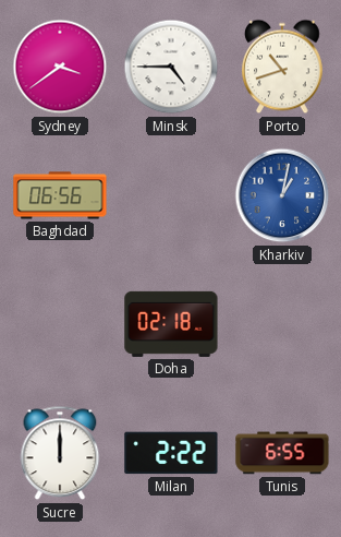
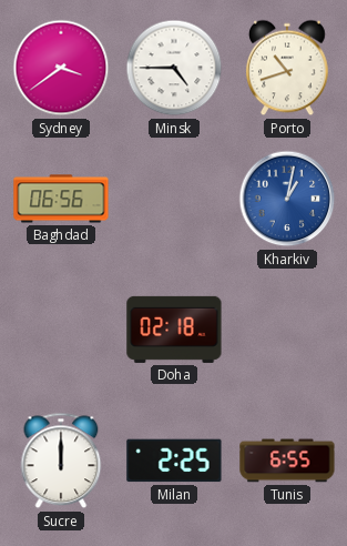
Milan: 2:22 -> 2:25 (174, 461)
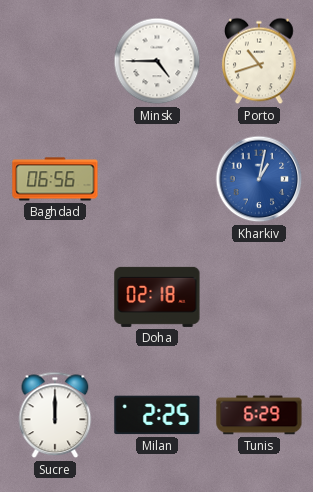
Sydney: 3:39 -> none (61, 68)
Tunis: 6:55 -> 6:29 (259, 415)
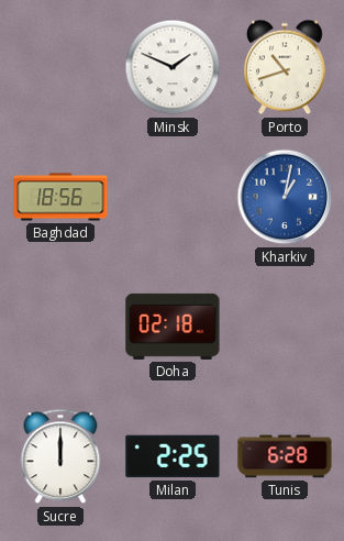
Minsk: 4:45 -> 1:49 (173, 67)
Baghdad: 06:56 -> 18:56 (60, 197)
Tunis: 6:29 -> 6:28 (285, 456)
